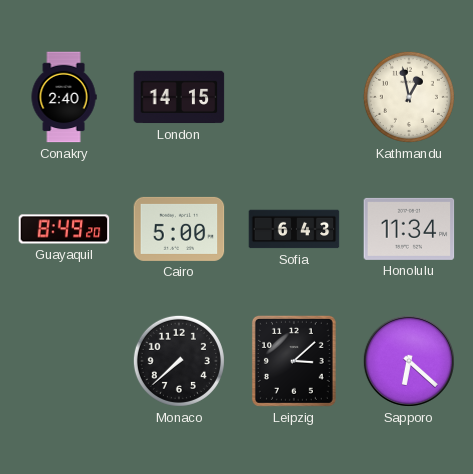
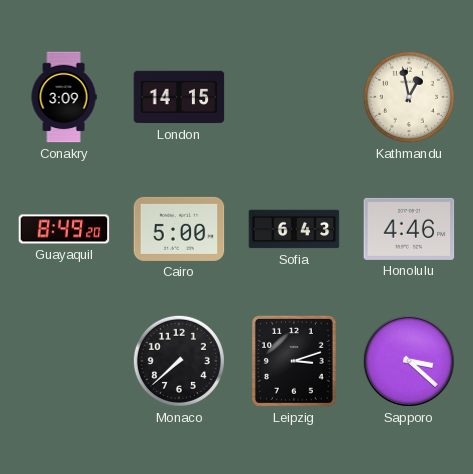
Conakry: 2:40 -> 3:09 (64, 97)
Honolulu: 11:34 -> 4:46 (409, 229)
Leipzig: 3:08 -> 3:12 (294, 361)
Sapporo: 6:22 -> 3:22 (409, 361)
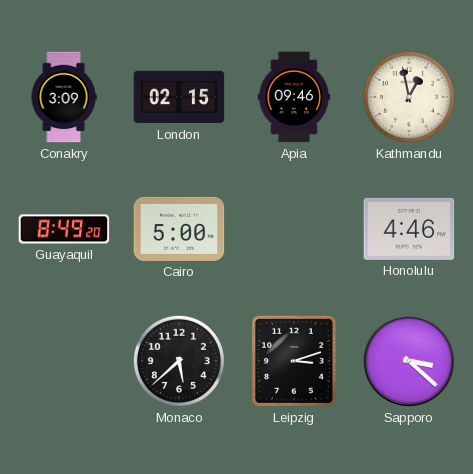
London: 14:15 -> 02:15 (179, 97)
Apia: none -> 09:46 (294, 97)
Sofia: 6:43 -> none (294, 229)
Monaco: 7:38 -> 5:38 (179, 361)
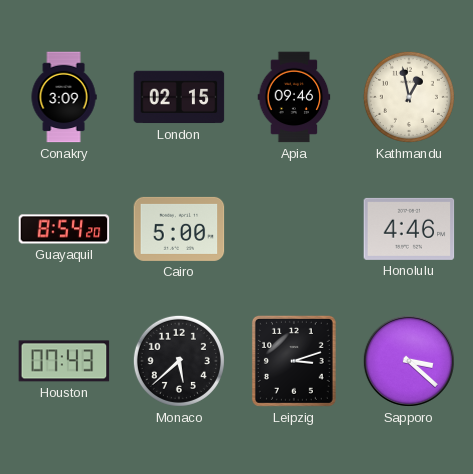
Guayaquil: 8:49 -> 8:54 (64, 229)
Houston: none -> 07:43 (64, 361)
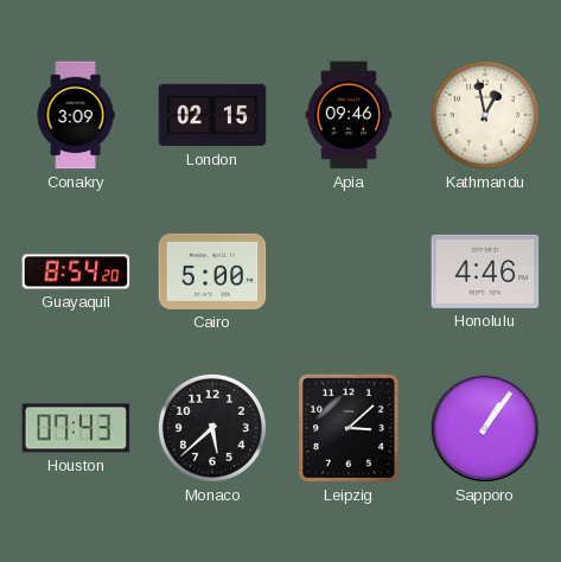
Leipzig: 3:12 -> 3:08 (349, 428)
Sapporo: 3:22 -> 1:06 (485, 428)
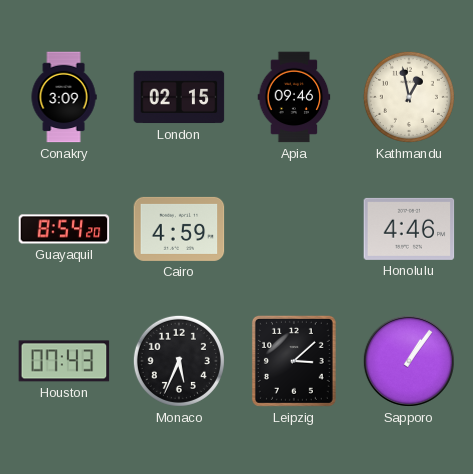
Cairo: 5:00 -> 4:59 (179, 229)
Monaco: 5:38 -> 5:34 (179, 361)
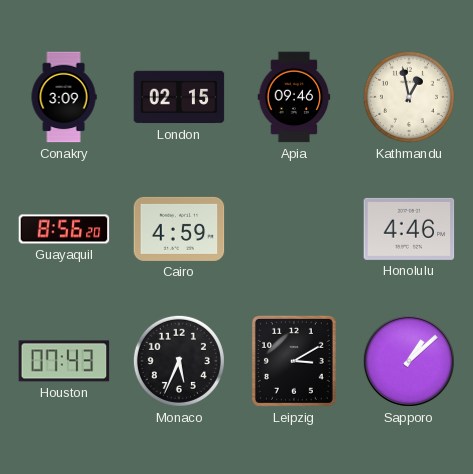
Guayaquil: 8:54 -> 8:56 (64, 229)
Leipzig: 3:08 -> 3:10 (294, 361)
Sapporo: 1:06 -> 1:08 (409, 361)
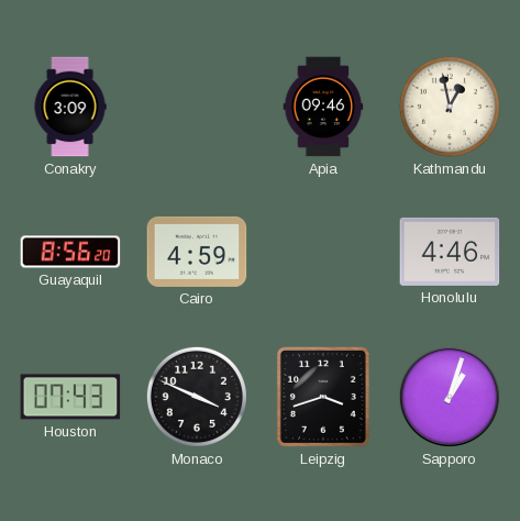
London: 02:15 -> none (179, 97)
Monaco: 5:34 -> 3:49 (197, 397)
Leipzig: 3:10 -> 3:42 (323, 397)
Sapporo: 1:08 -> 1:03 (450, 397)
